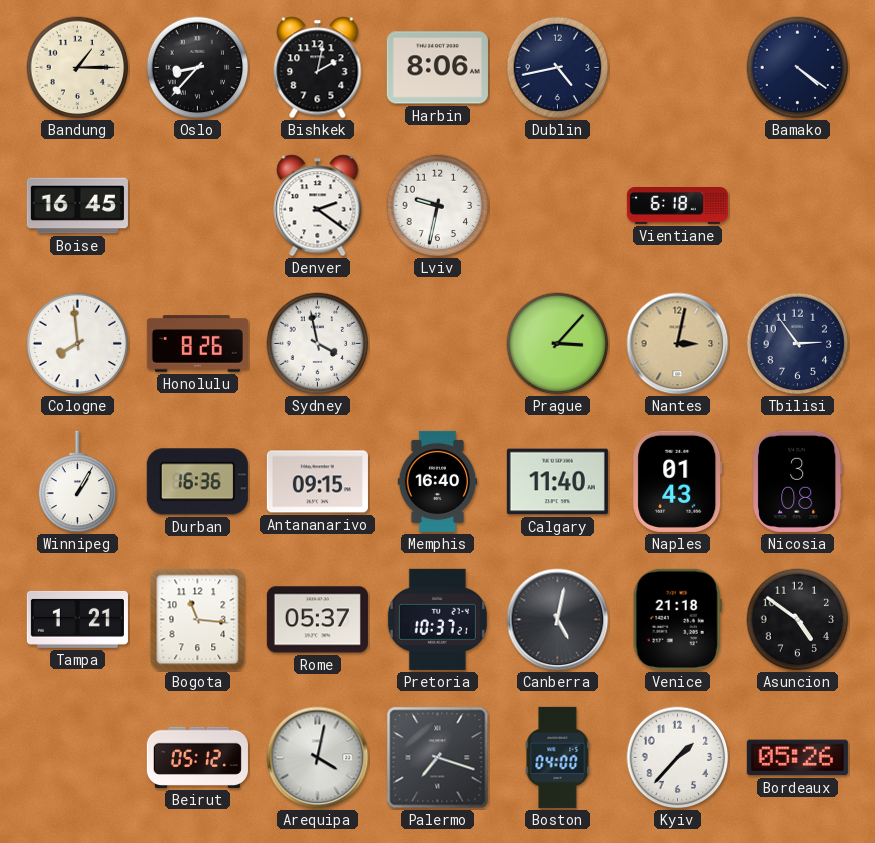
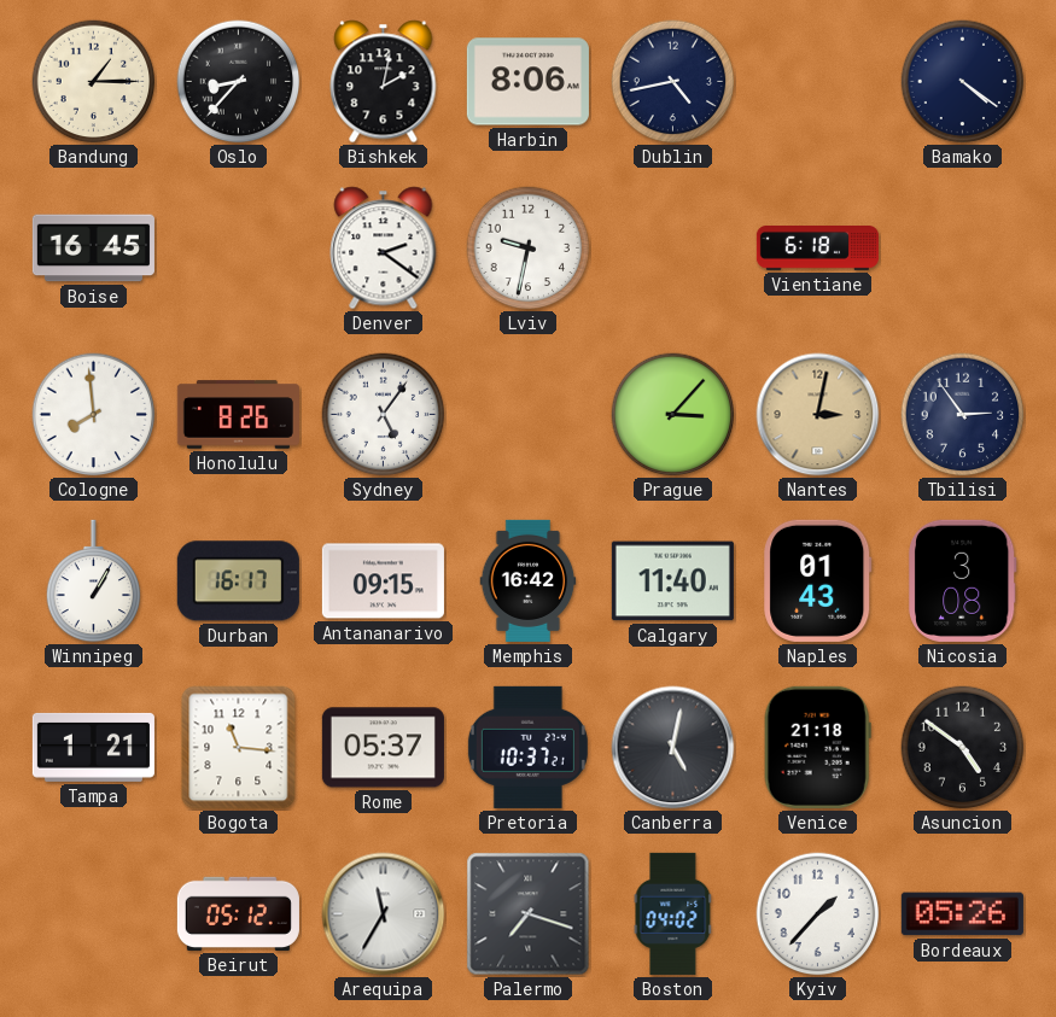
Sydney: 3:58 -> 5:06 (384, 415)
Durban: 16:36 -> 16:17 (238, 581)
Memphis: 16:40 -> 16:42 (529, 580)
Arequipa: 4:02 -> 11:35 (384, 914)
Boston: 04:00 -> 04:02 (673, 913)
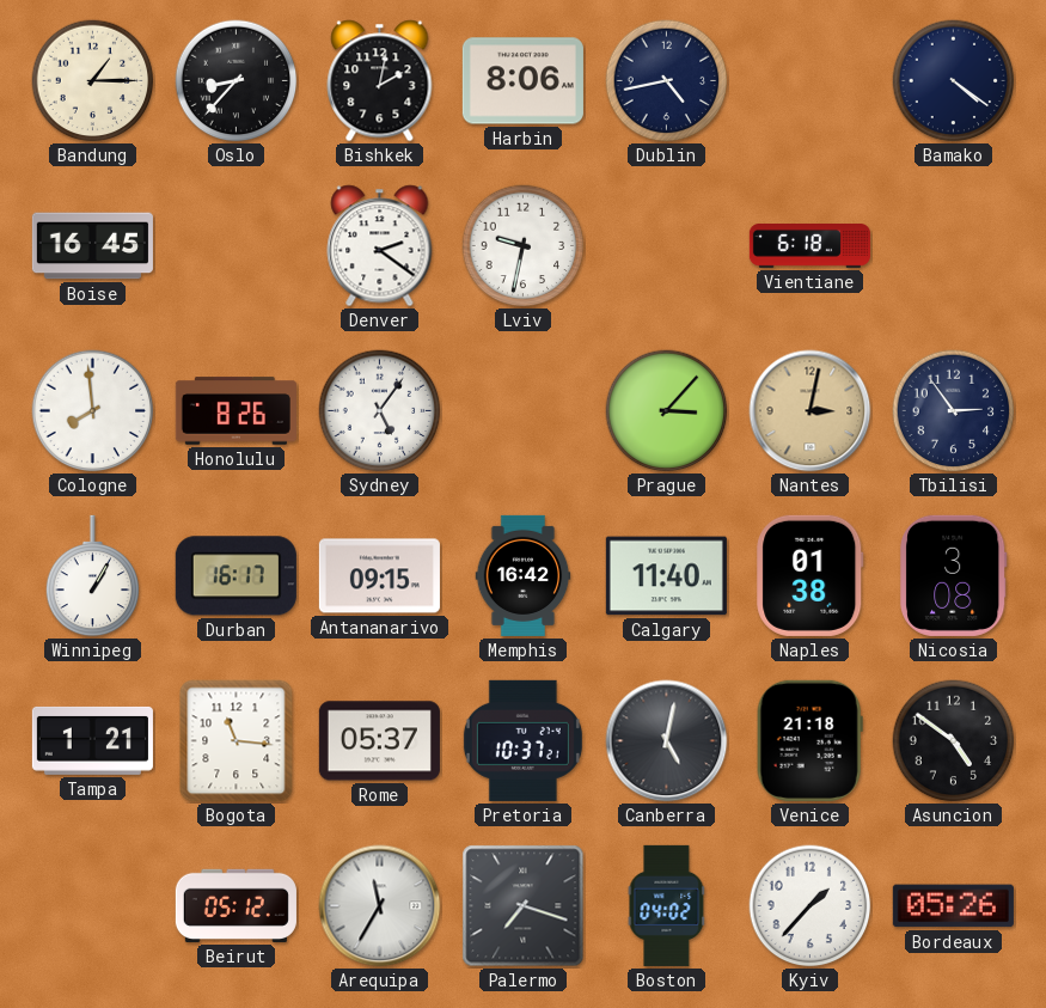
Naples: 01:43 -> 01:38 (811, 575)
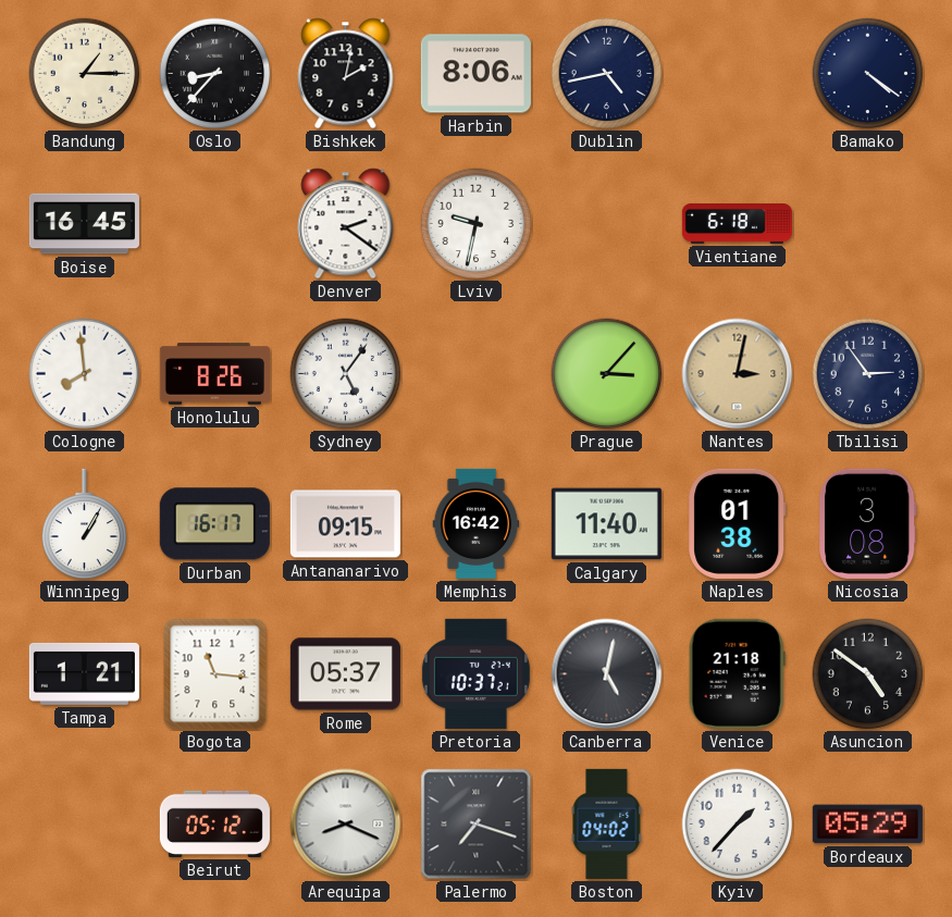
Arequipa: 11:35 -> 8:19 (346, 825)
Bordeaux: 05:26 -> 05:29 (867, 825)
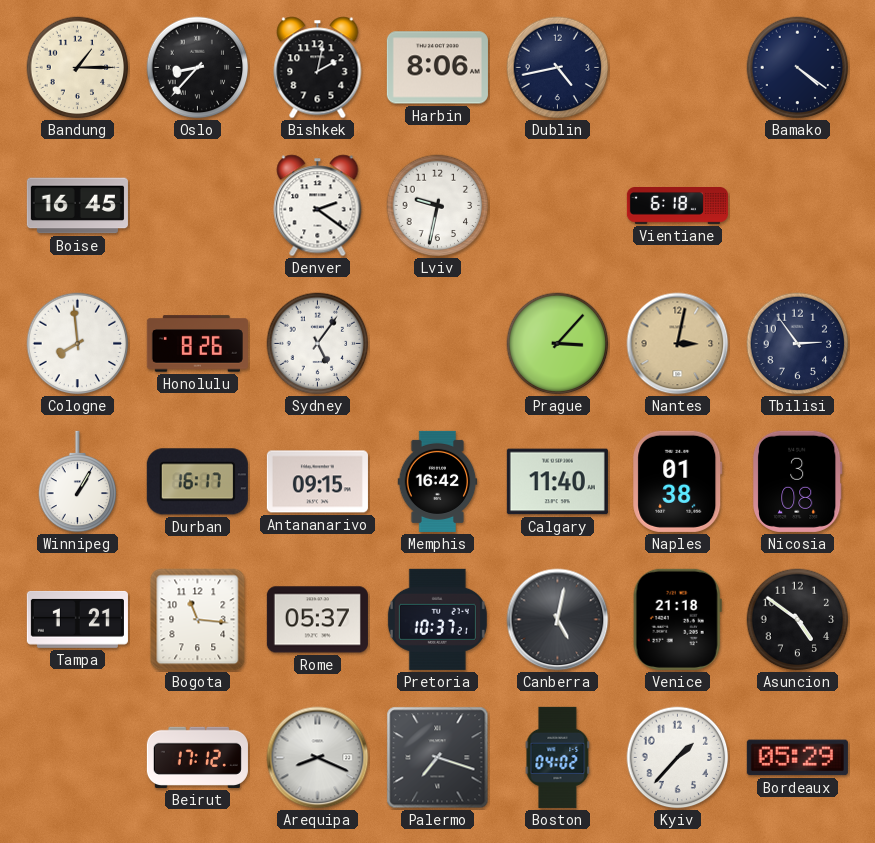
Beirut: 05:12 -> 17:12 (197, 757)
